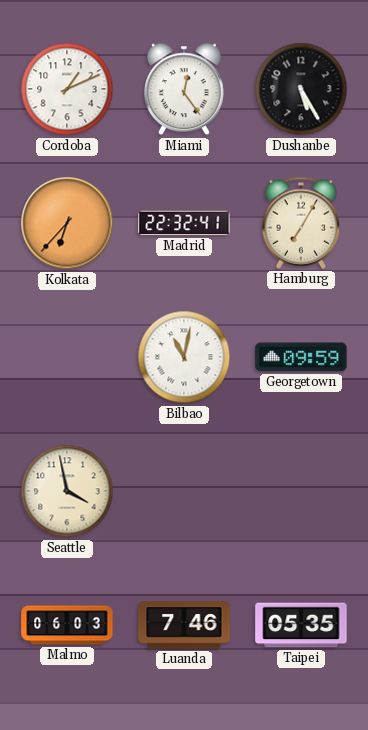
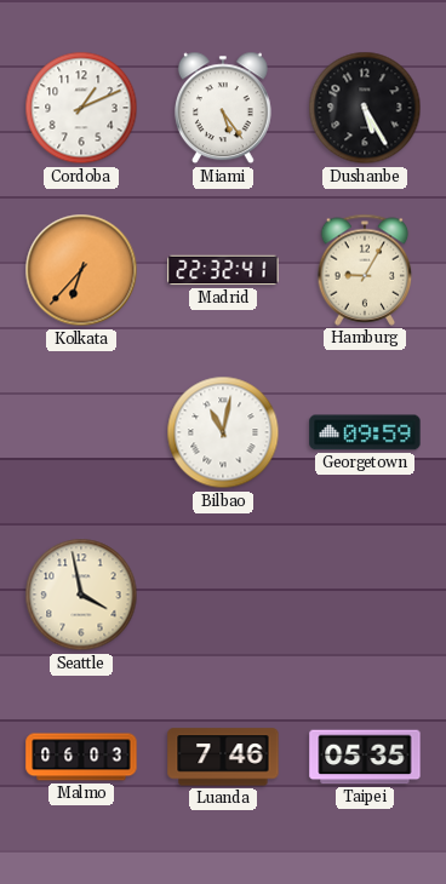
Miami: 12:24 -> 5:24 (223, 108)
Hamburg: 7:05 -> 9:05 (365, 270)
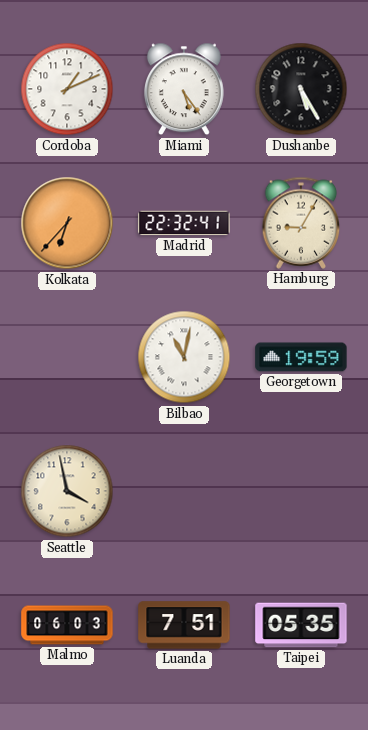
Georgetown: 09:59 -> 19:59 (301, 357)
Luanda: 7:46 -> 7:51 (184, 625)
